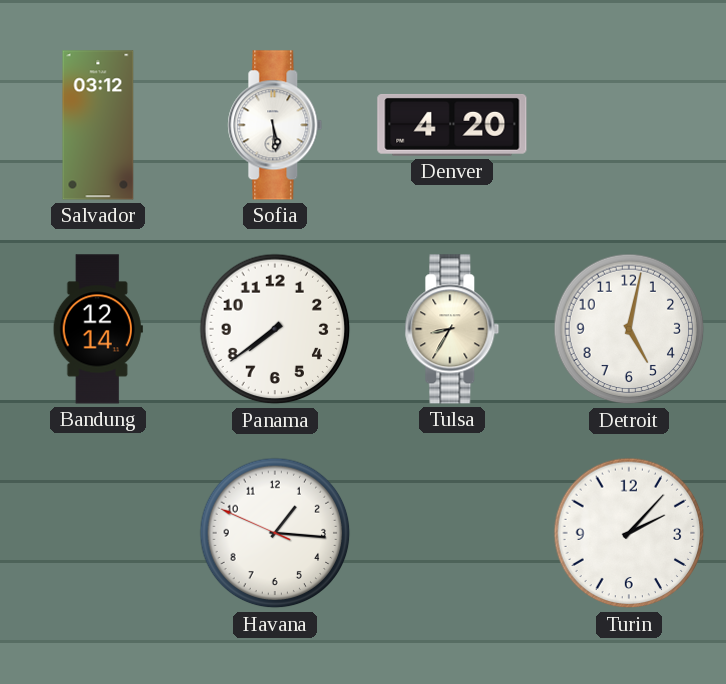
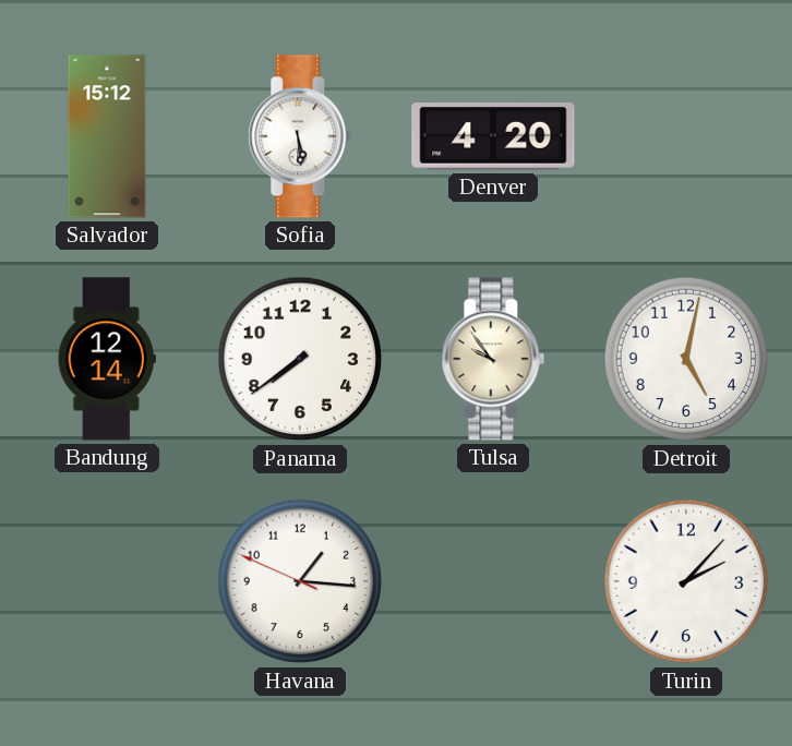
Salvador: 03:12 -> 15:12 (107, 136)
Tulsa: 8:35 -> 9:54 (493, 359)
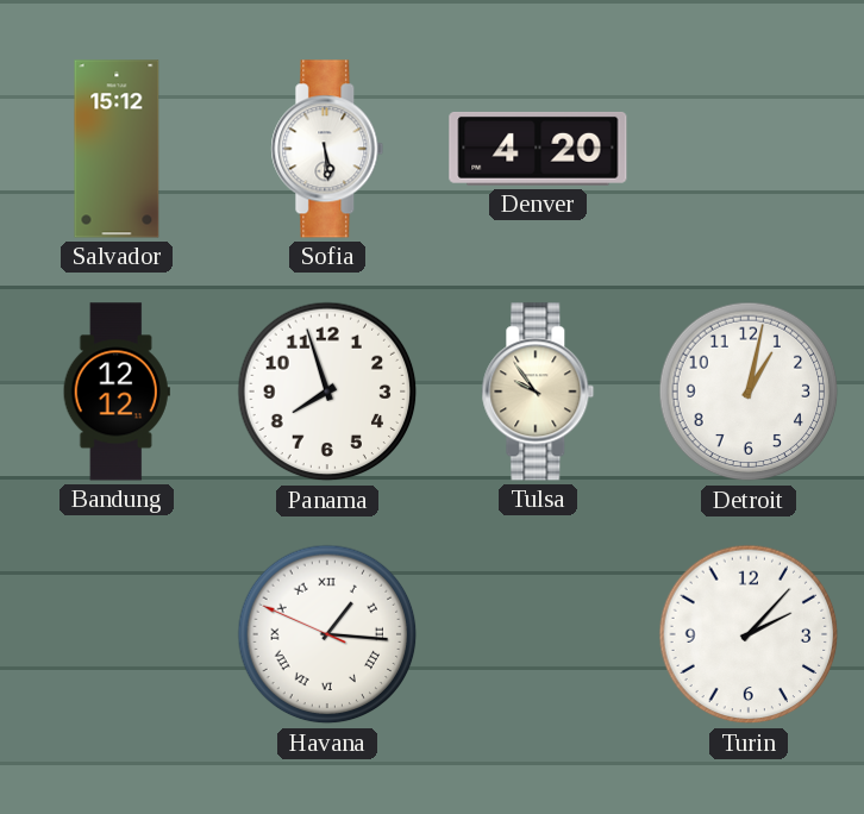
Bandung: 12:14 -> 12:12 (117, 392)
Panama: 7:39 -> 7:57 (327, 392)
Detroit: 5:02 -> 1:02 (749, 392)
Havana numerals: Arabic -> Roman (327, 634)
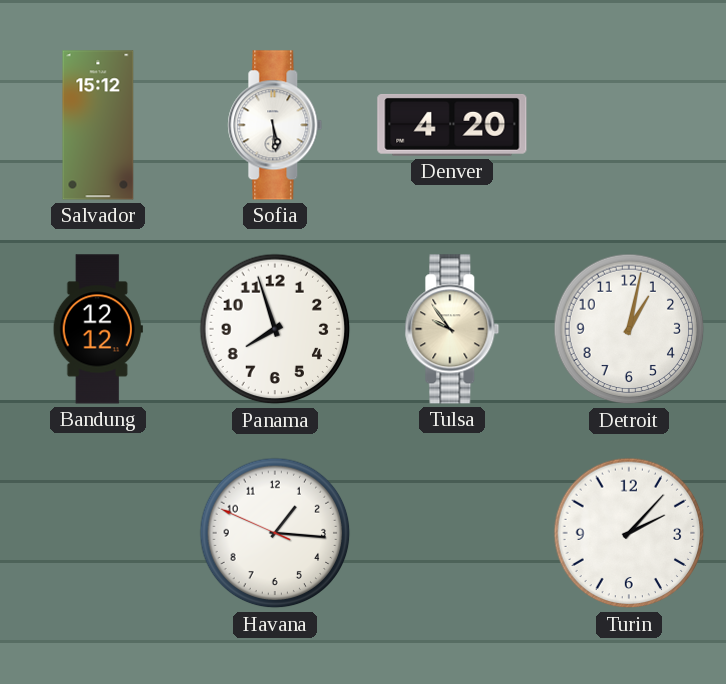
Havana numerals: Roman -> Arabic (275, 533)
